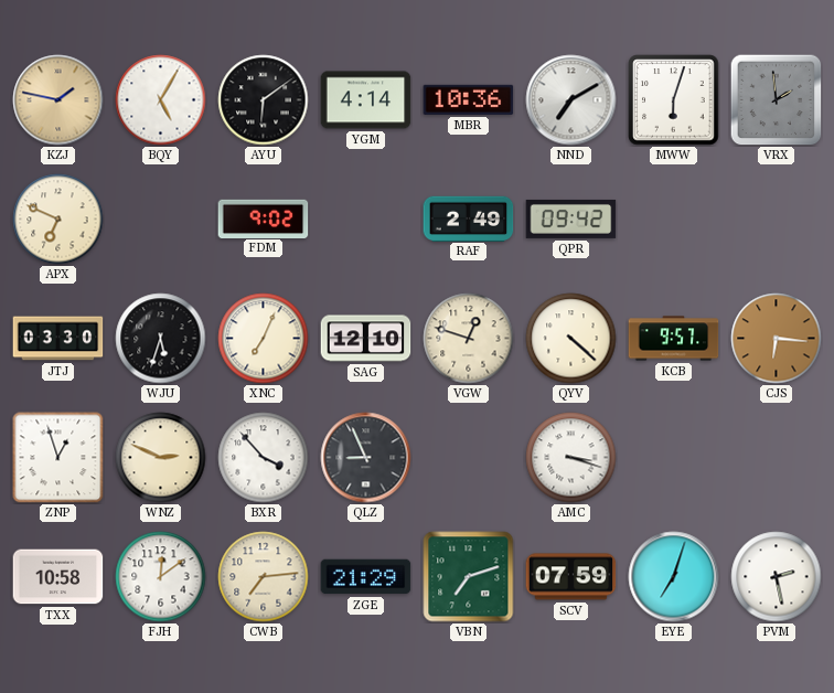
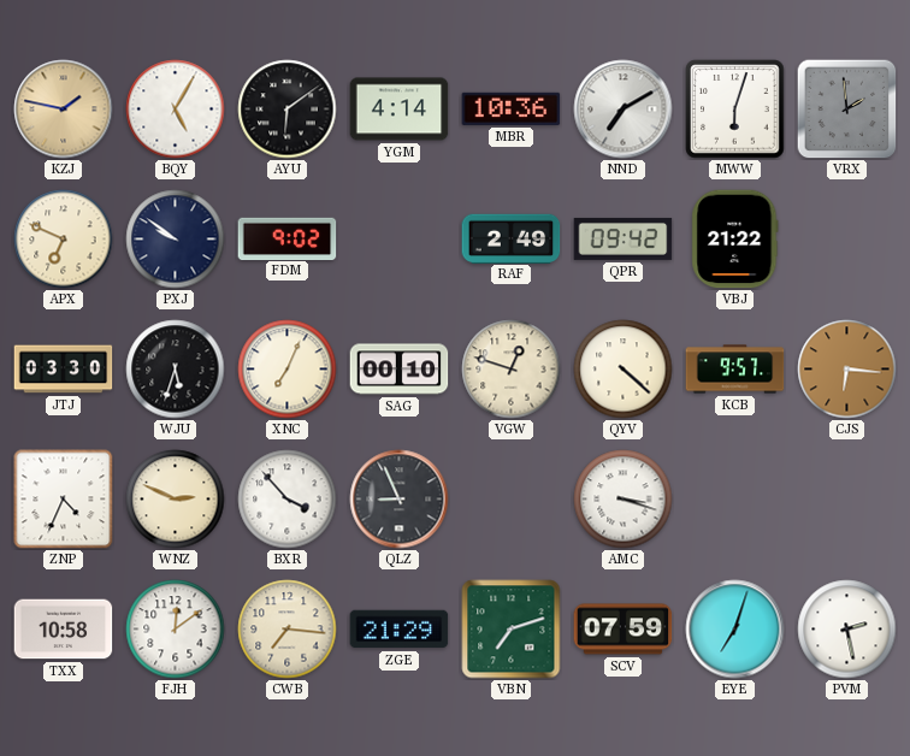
PXJ: none -> 9:51 (176, 240)
VBJ: none -> 21:22 (735, 240)
SAG: 12:10 -> 00:10 (400, 370)
ZNP: 12:57 -> 4:34 (64, 500)
CWB: 7:14 -> 7:16 (288, 630)
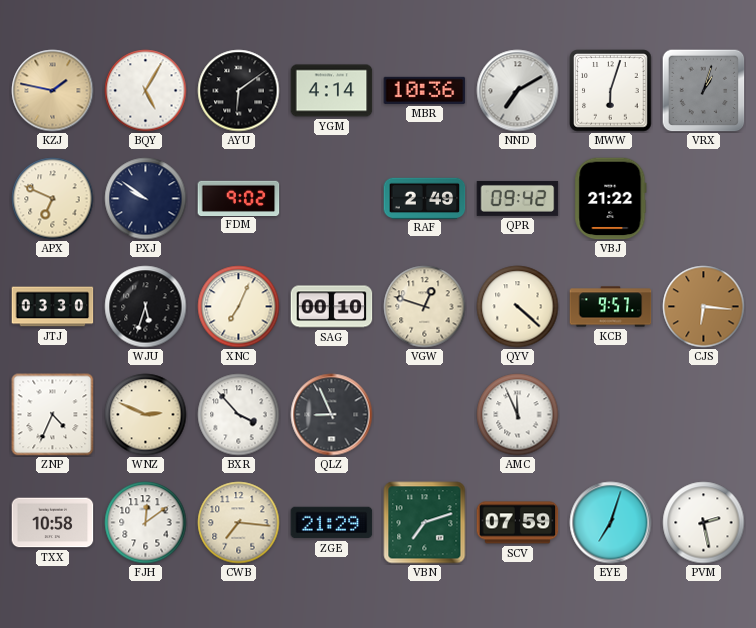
VRX: 1:59 -> 1:03 (703, 90)
AMC: 3:18 -> 11:56 (518, 415)
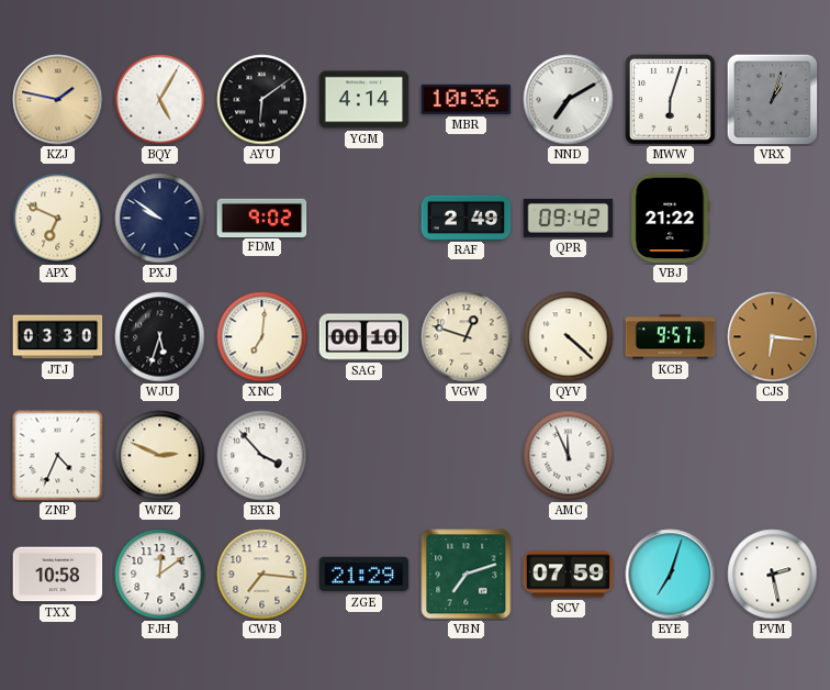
XNC: 7:04 -> 7:01 (262, 337)
QLZ: 8:56 -> none (332, 415)
